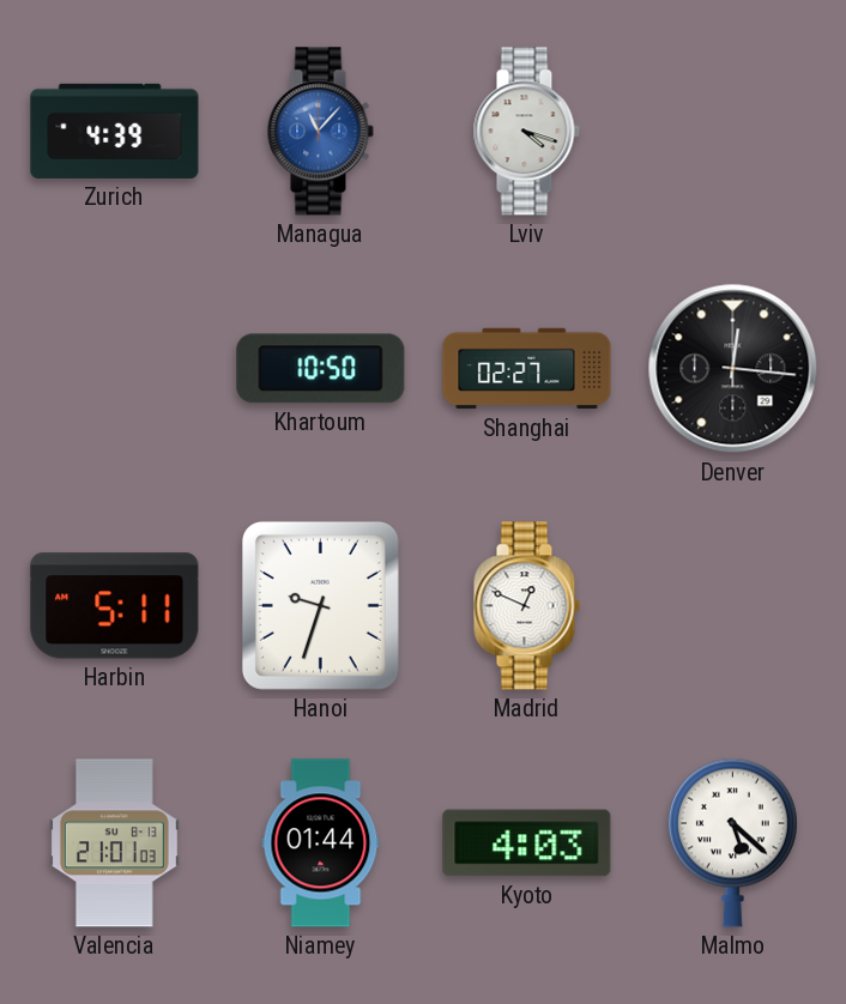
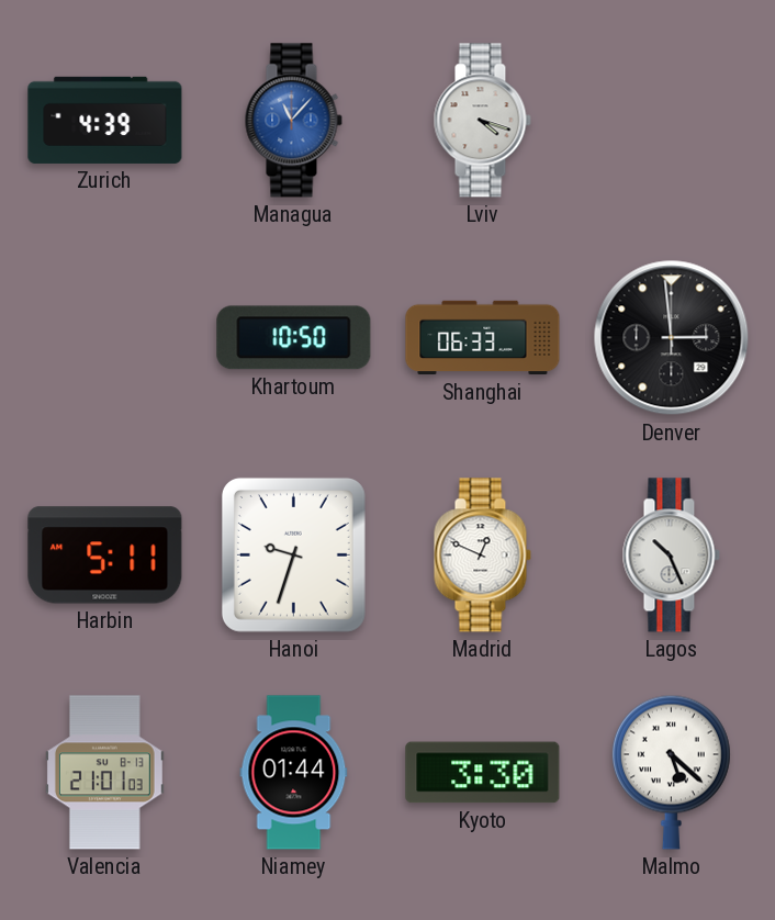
Shanghai: 02:27 -> 06:33 (483, 338)
Denver: 12:16 -> 2:59 (672, 338)
Lagos: none -> 10:26 (671, 556)
Kyoto: 4:03 -> 3:30 (483, 773)
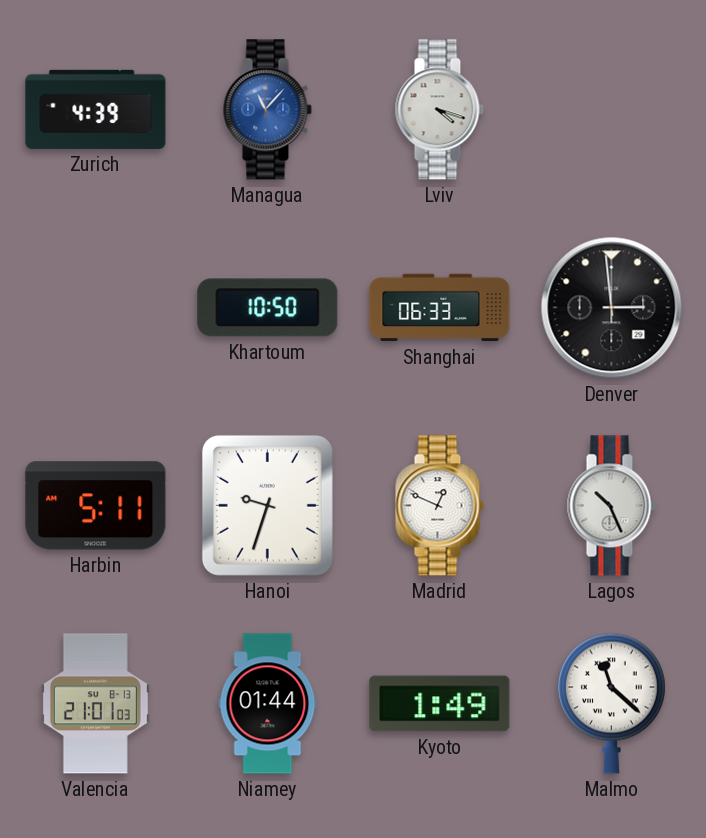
Kyoto: 3:30 -> 1:49 (440, 704)
Malmo: 5:22 -> 11:22 (611, 703)
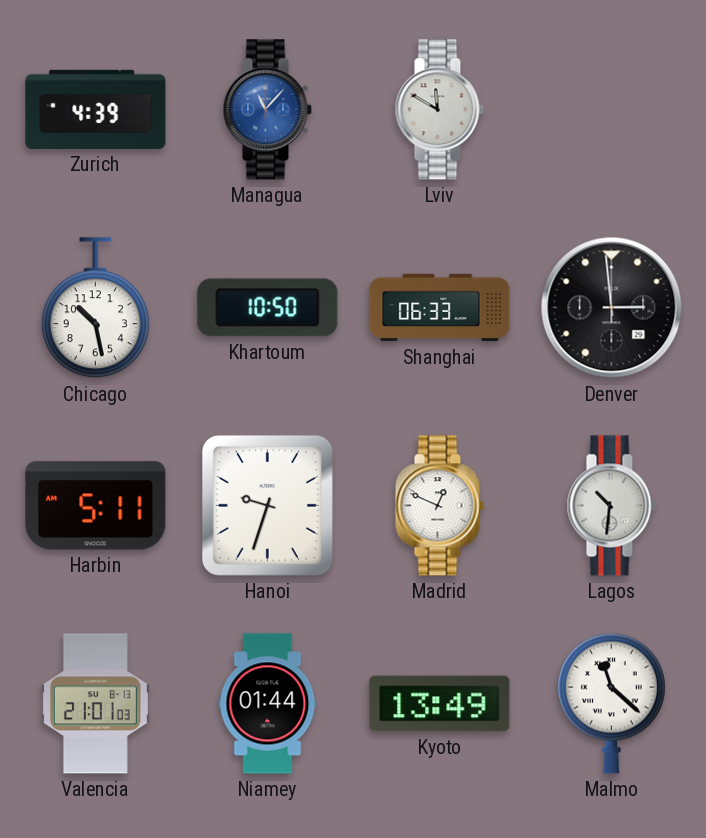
Lviv: 4:18 -> 11:50 (439, 110)
Chicago: none -> 10:28 (95, 308)
Lagos: 10:26 -> 10:31 (611, 506)
Kyoto: 1:49 -> 13:49 (440, 704)
